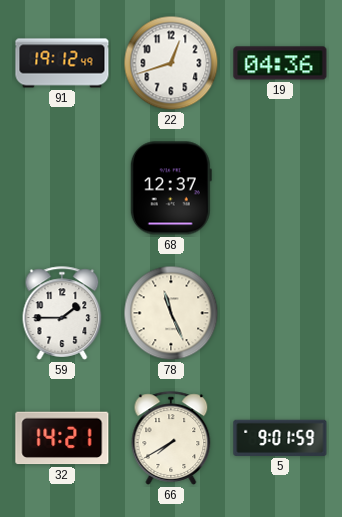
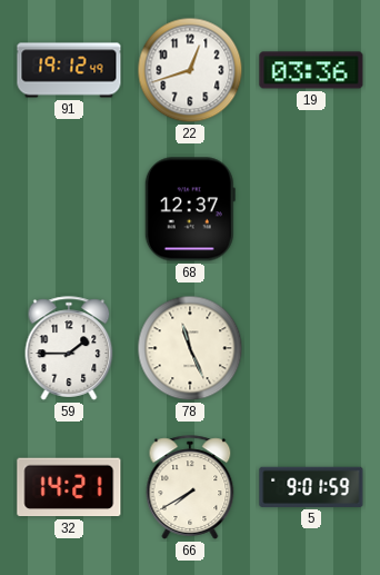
19: 04:36 -> 03:36 (311, 70)
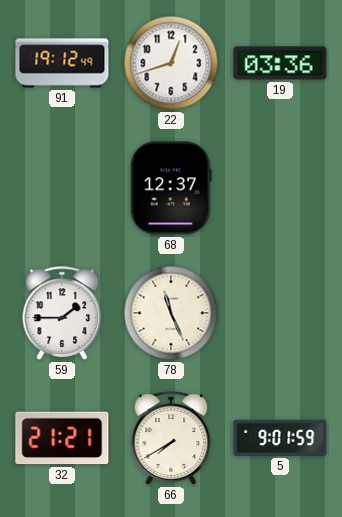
32: 14:21 -> 21:21 (62, 438)
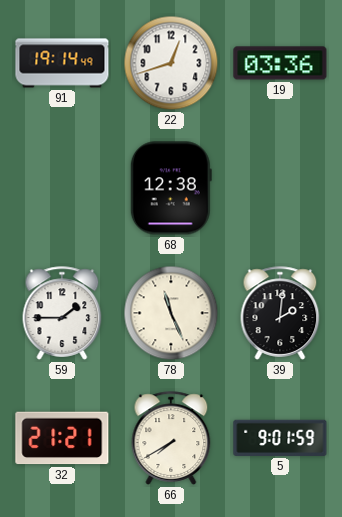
91: 19:12 -> 19:14 (62, 63)
68: 12:37 -> 12:38 (171, 188)
39: none -> 2:01 (280, 313)
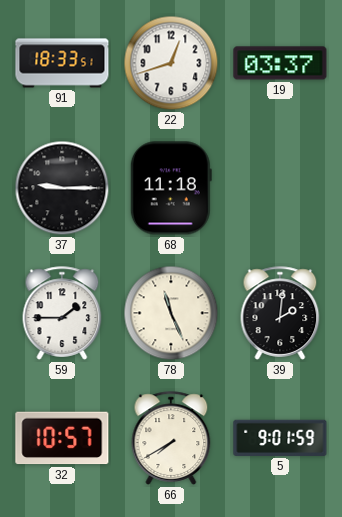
91: 19:14 -> 18:33 (62, 63)
19: 03:36 -> 03:37 (280, 63)
37: none -> 9:15 (62, 188)
68: 12:38 -> 11:18 (171, 188)
32: 21:21 -> 10:57 (62, 438)
